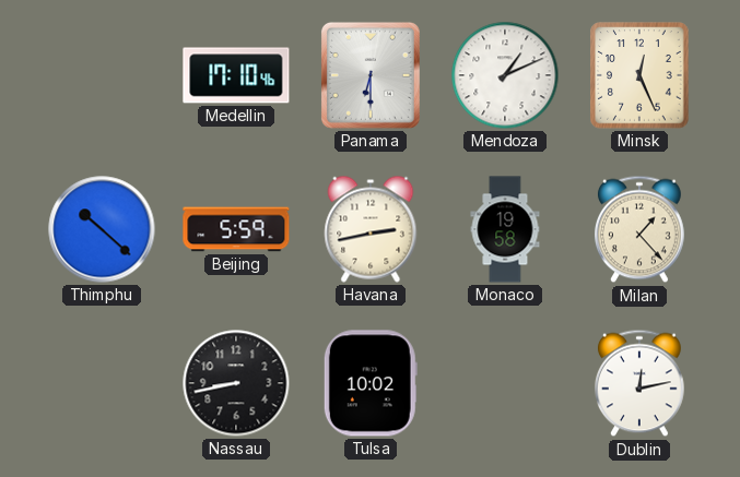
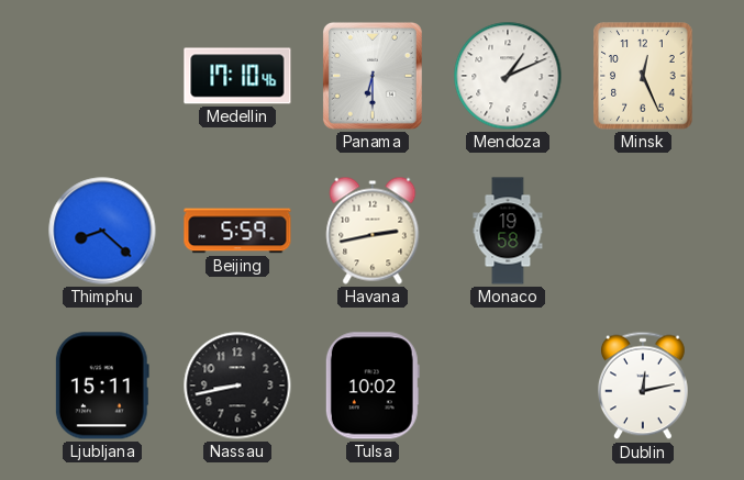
Thimphu: 10:22 -> 8:22 (102, 231)
Milan: 1:23 -> none (639, 229)
Ljubljana: none -> 15:11 (102, 386)
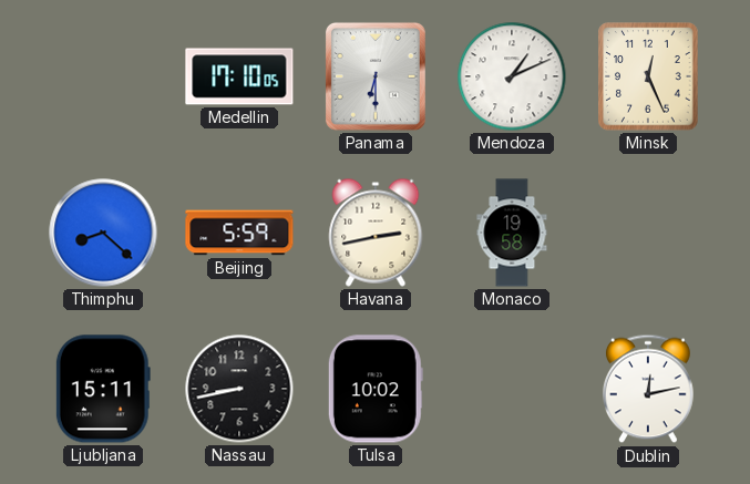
Medellin: 17:10:46 -> 17:10:05 (239, 76)
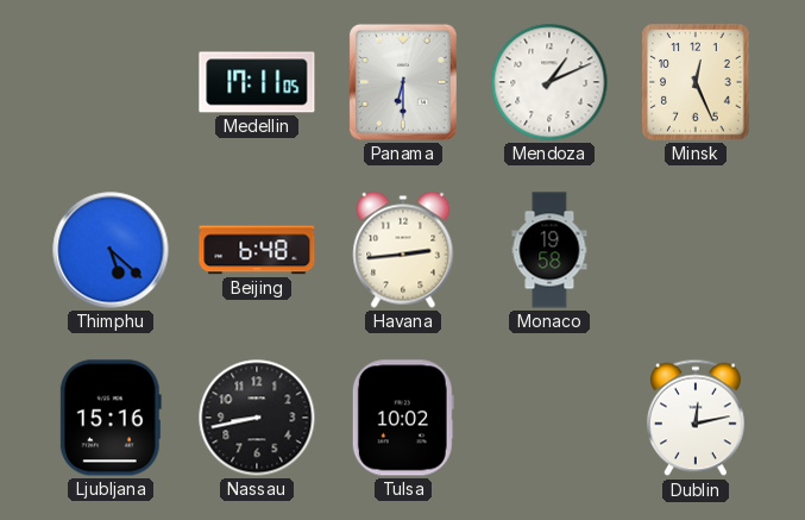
Medellin: 17:10 -> 17:11 (257, 82)
Thimphu: 8:22 -> 5:22 (111, 250)
Beijing: 5:59 -> 6:48 (257, 250)
Havana: 2:43 -> 2:44 (403, 250)
Ljubljana: 15:11 -> 15:16 (111, 418)
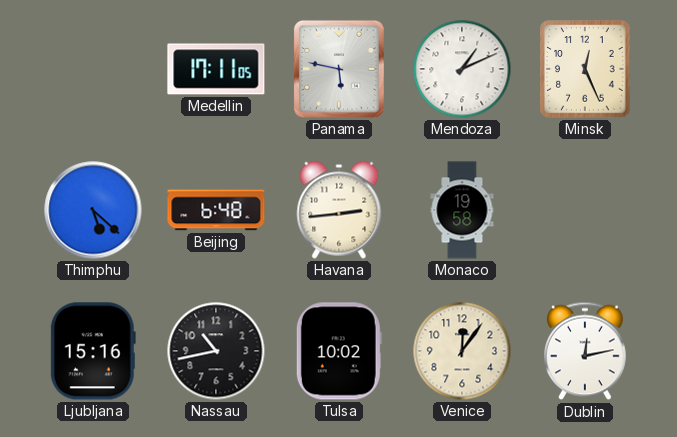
Panama: 6:30 -> 5:47 (339, 69)
Nassau: 8:43 -> 10:43 (216, 351)
Venice: none -> 12:06 (462, 351)
